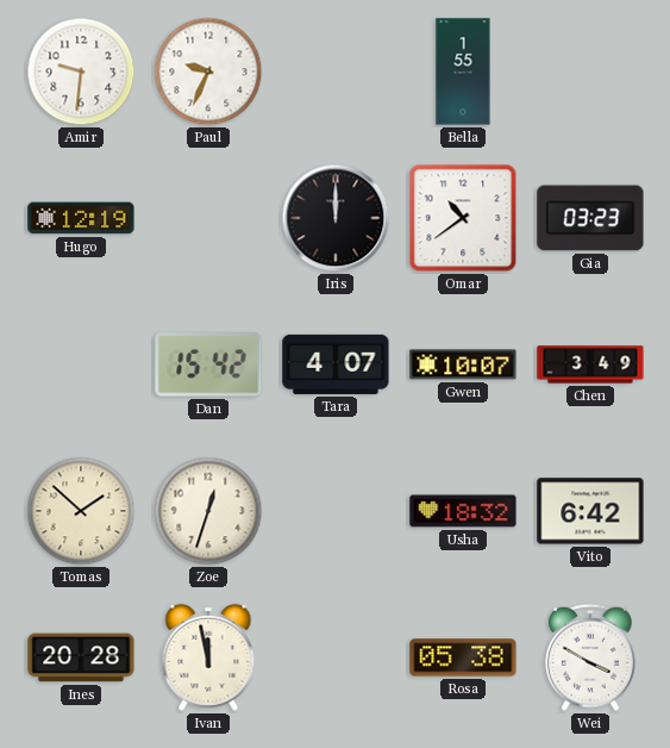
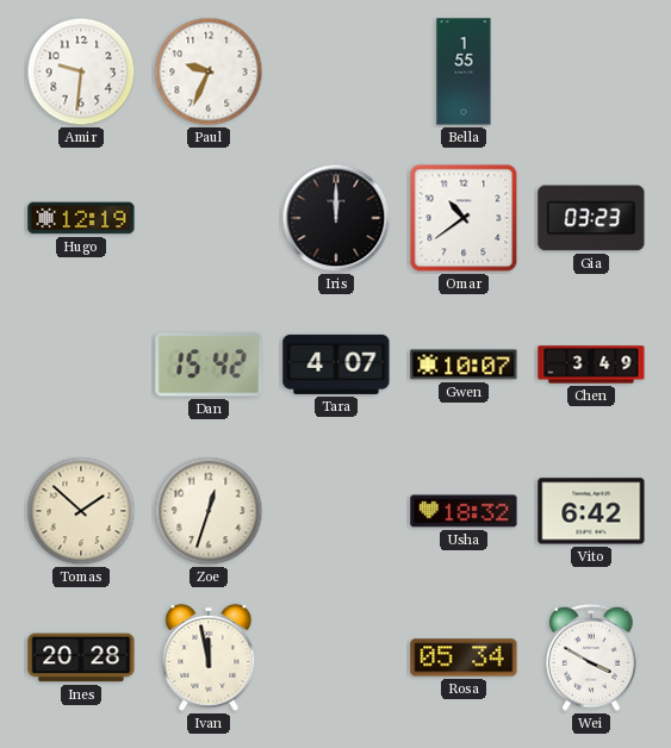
Rosa: 05:38 -> 05:34 (464, 657)
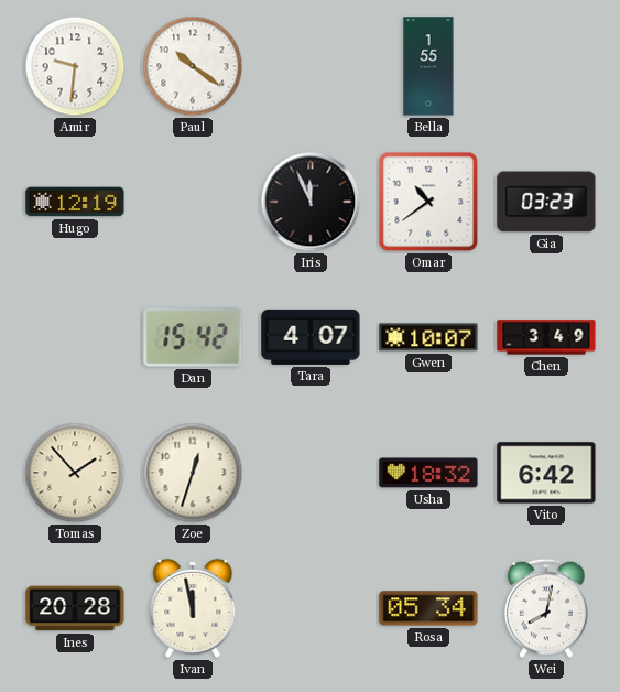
Paul: 9:34 -> 10:21 (193, 66)
Iris: 12:00 -> 11:56 (311, 202)
Tomas: 1:52 -> 1:53 (75, 473)
Wei: 3:50 -> 8:02 (547, 608)
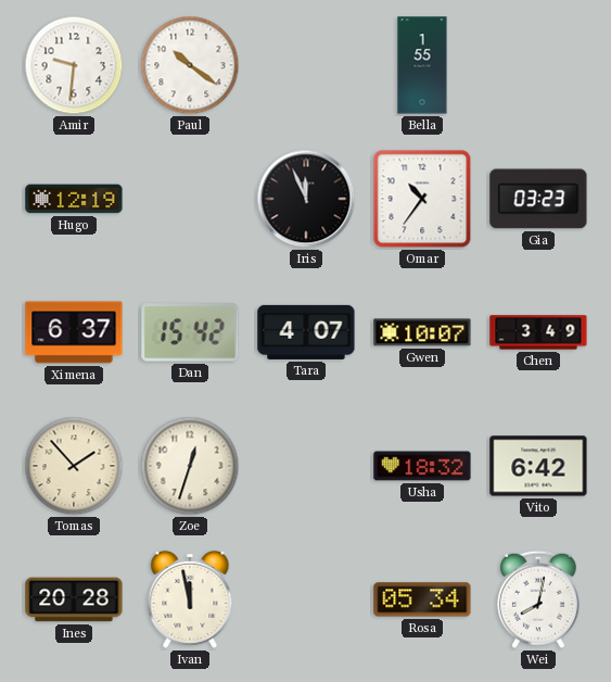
Omar: 10:39 -> 10:36 (422, 199)
Ximena: none -> 6:37 (74, 332)
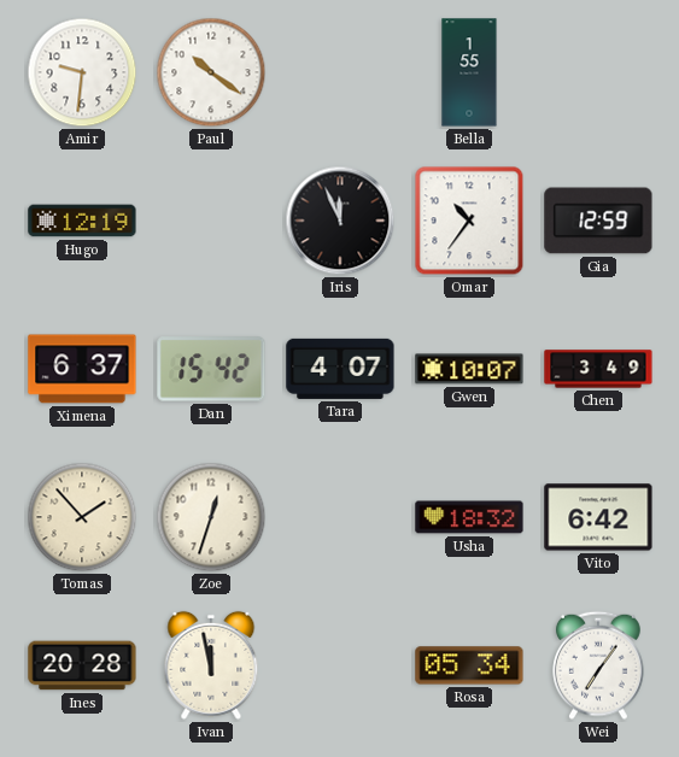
Gia: 03:23 -> 12:59 (598, 221)
Wei: 8:02 -> 7:06 (599, 665)
